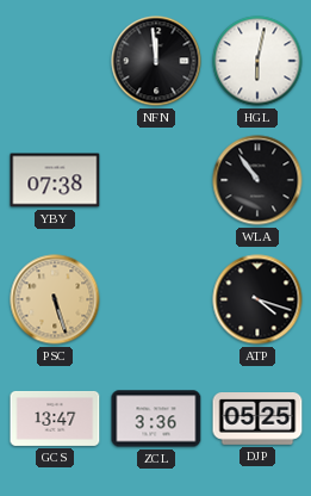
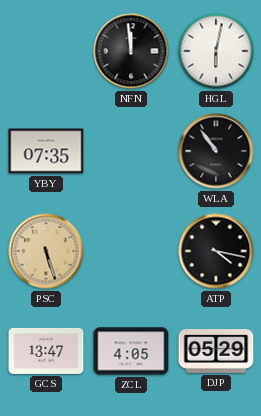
YBY: 07:38 -> 07:35 (46, 151)
ATP: 4:18 -> 4:17 (216, 251)
ZCL: 3:36 -> 4:05 (131, 351)
DJP: 05:25 -> 05:29 (216, 352)
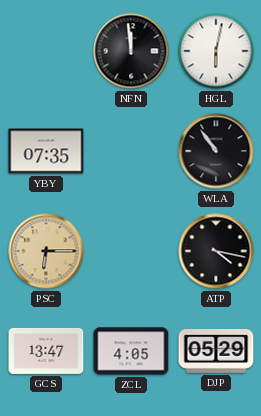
PSC: 5:27 -> 6:15 (46, 251)
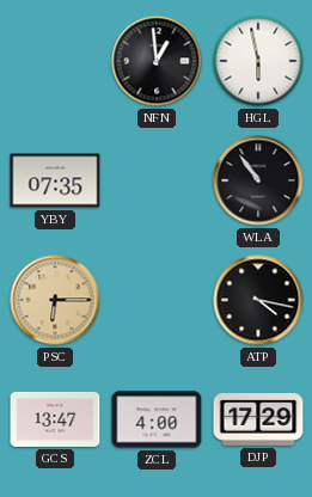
NFN: 11:59 -> 12:59 (157, 61)
HGL: 6:02 -> 5:58 (258, 61)
ZCL: 4:05 -> 4:00 (157, 419)
DJP: 05:29 -> 17:29 (258, 421)
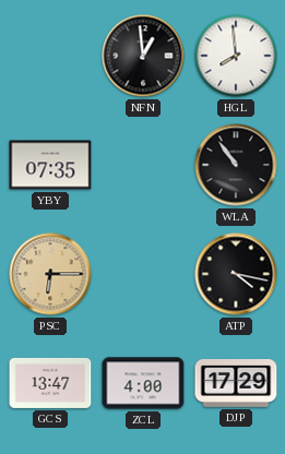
HGL: 5:58 -> 7:59 (236, 56)
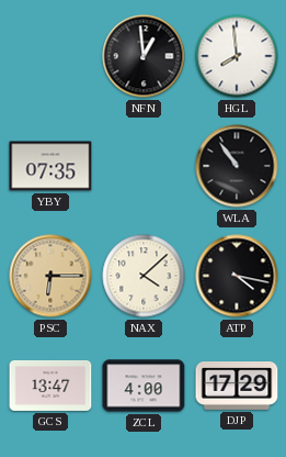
NAX: none -> 4:08 (144, 276)
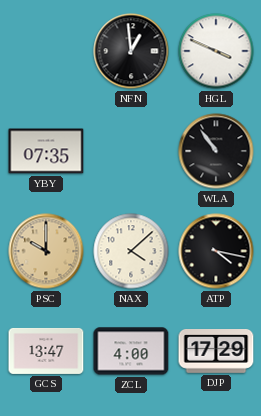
HGL: 7:59 -> 3:49 (216, 51)
PSC: 6:15 -> 10:00 (46, 251)
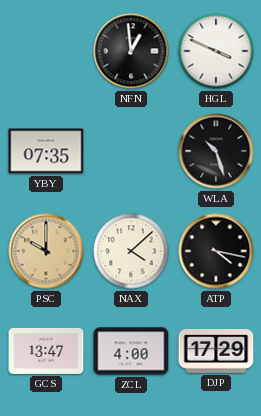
WLA: 10:54 -> 10:27 (216, 151)
